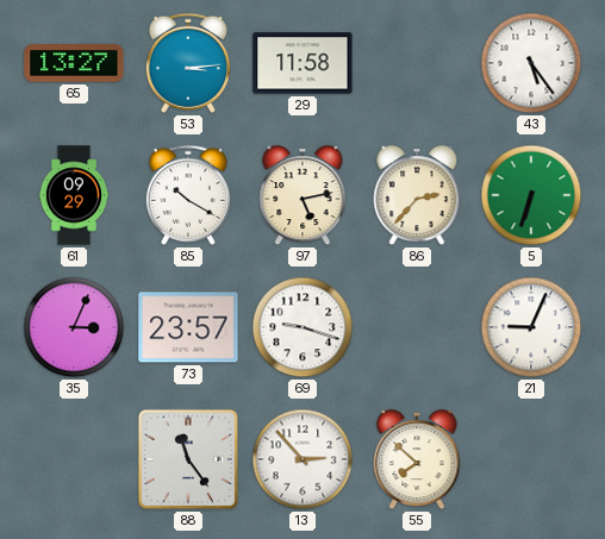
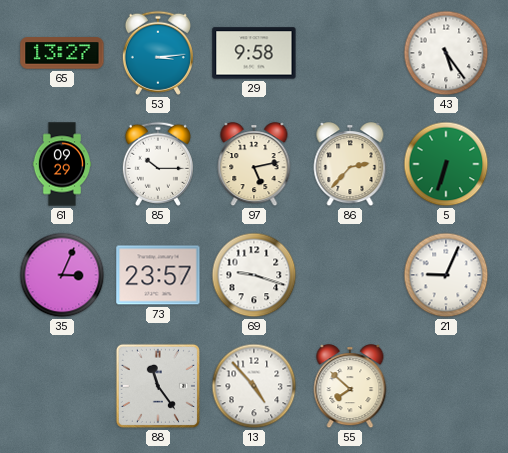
29: 11:58 -> 9:58 (254, 53)
85: 10:20 -> 10:15 (158, 164)
13: 2:53 -> 4:53 (254, 386)
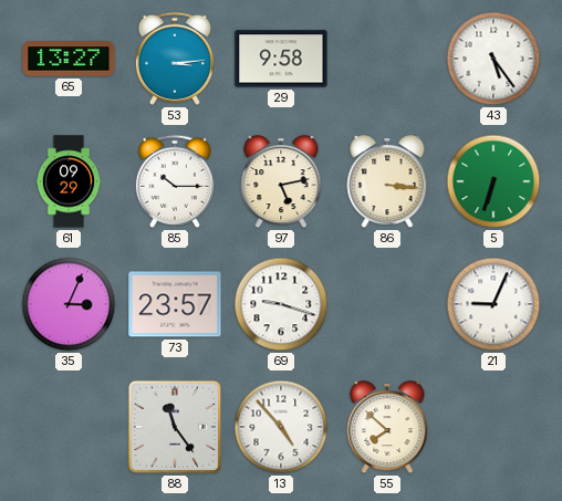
86: 2:37 -> 3:16 (387, 182)
